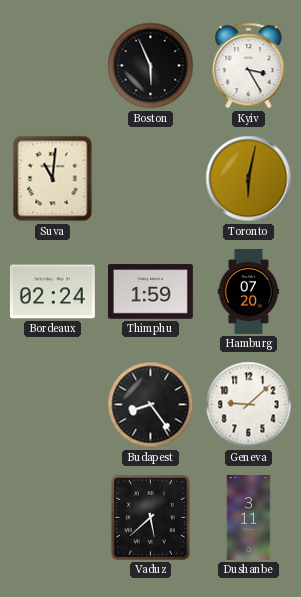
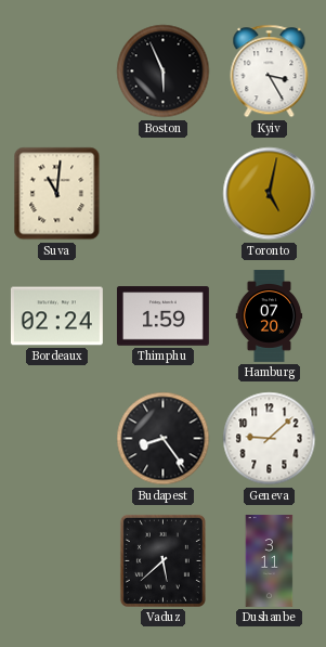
Toronto: 6:02 -> 5:02 (270, 194)
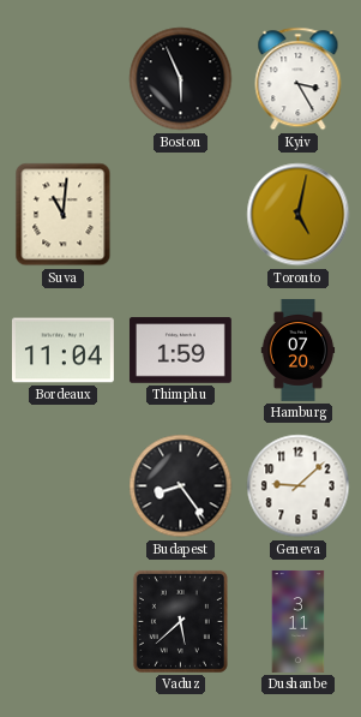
Bordeaux: 02:24 -> 11:04 (62, 351)
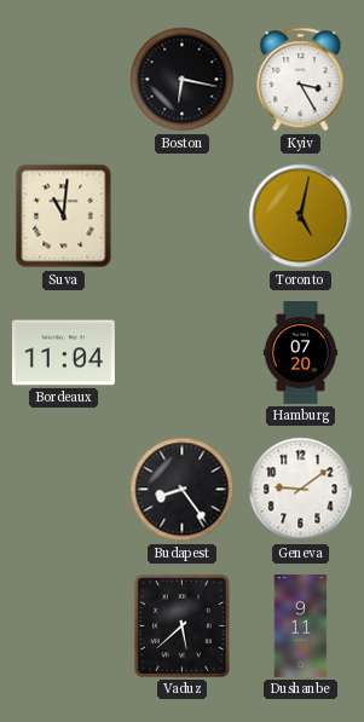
Boston: 5:56 -> 6:17 (183, 80)
Thimphu: 1:59 -> none (180, 351)
Geneva: 9:08 -> 9:09 (301, 490)
Dushanbe: 3:11 -> 9:11 (301, 625)
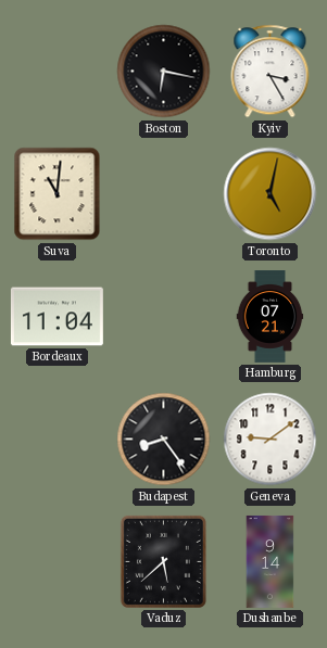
Hamburg: 07:20 -> 07:21 (271, 317)
Dushanbe: 9:11 -> 9:14 (271, 561)
